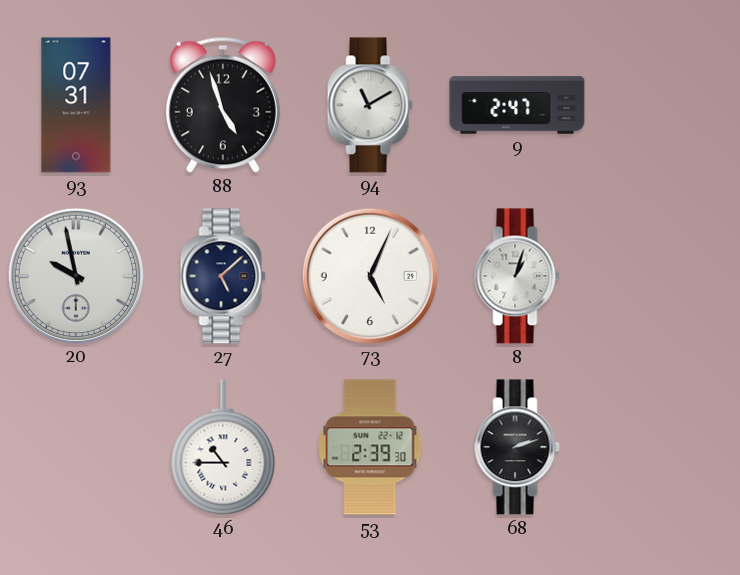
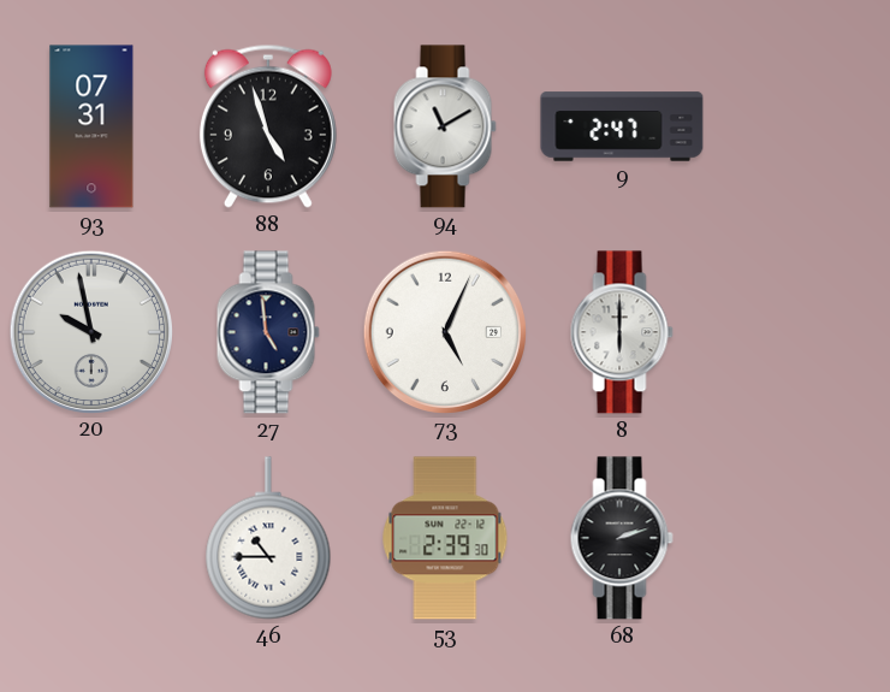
27: 5:08 -> 4:59 (268, 332)
8: 1:03 -> 6:00 (622, 332)
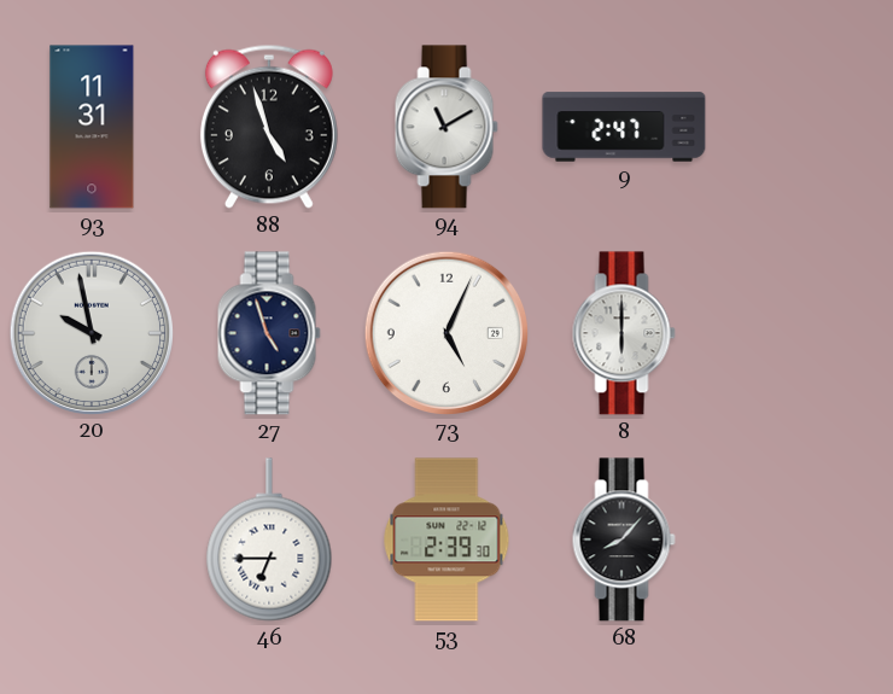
93: 07:31 -> 11:31 (92, 127)
27: 4:59 -> 4:57 (269, 333)
46: 10:45 -> 6:45 (269, 540)
68: 2:12 -> 8:07 (624, 540)
